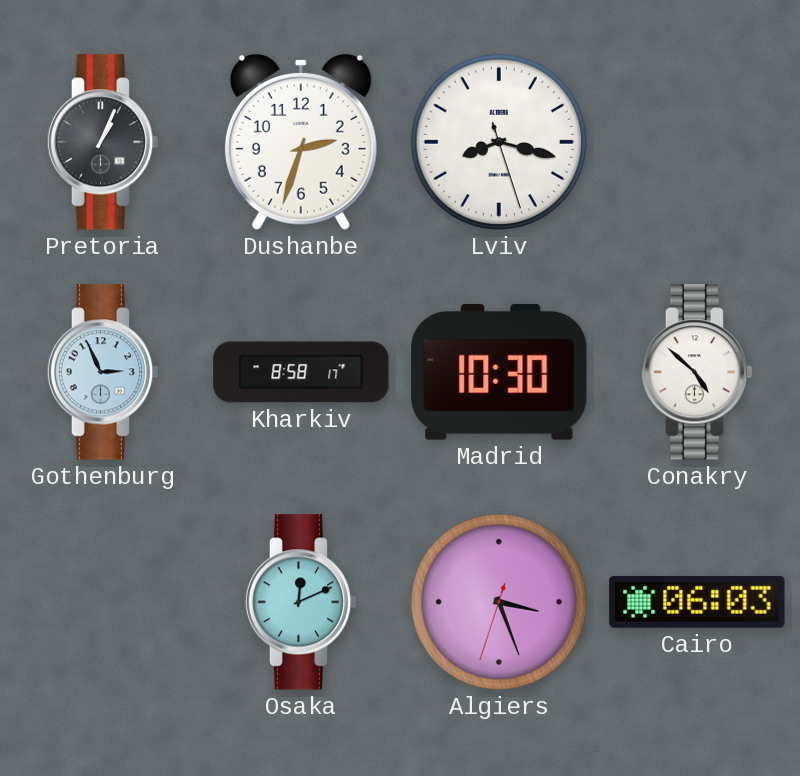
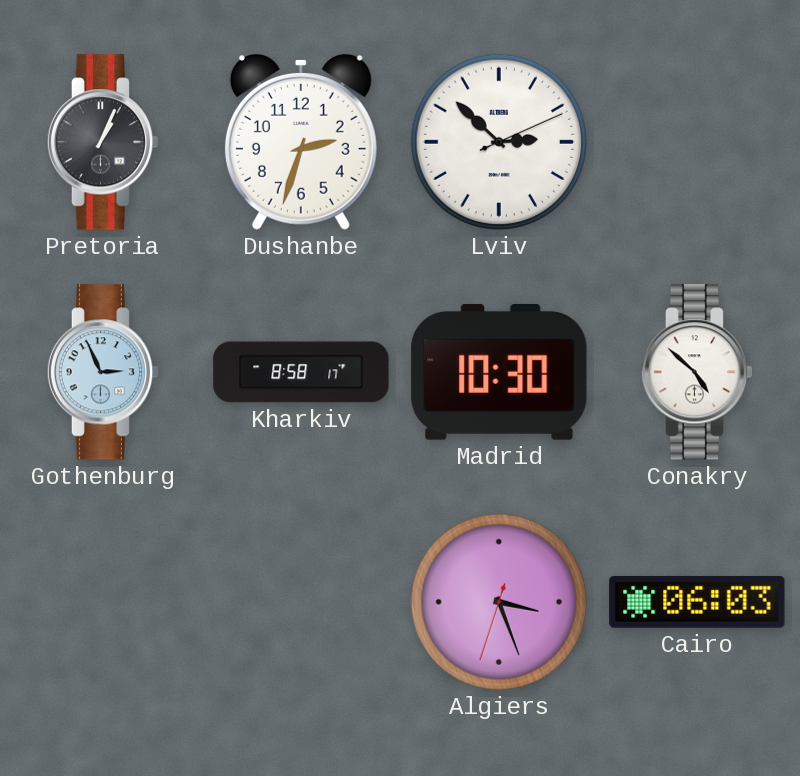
Lviv: 8:17 -> 2:52 (499, 142)
Osaka: 12:11 -> none (301, 602)
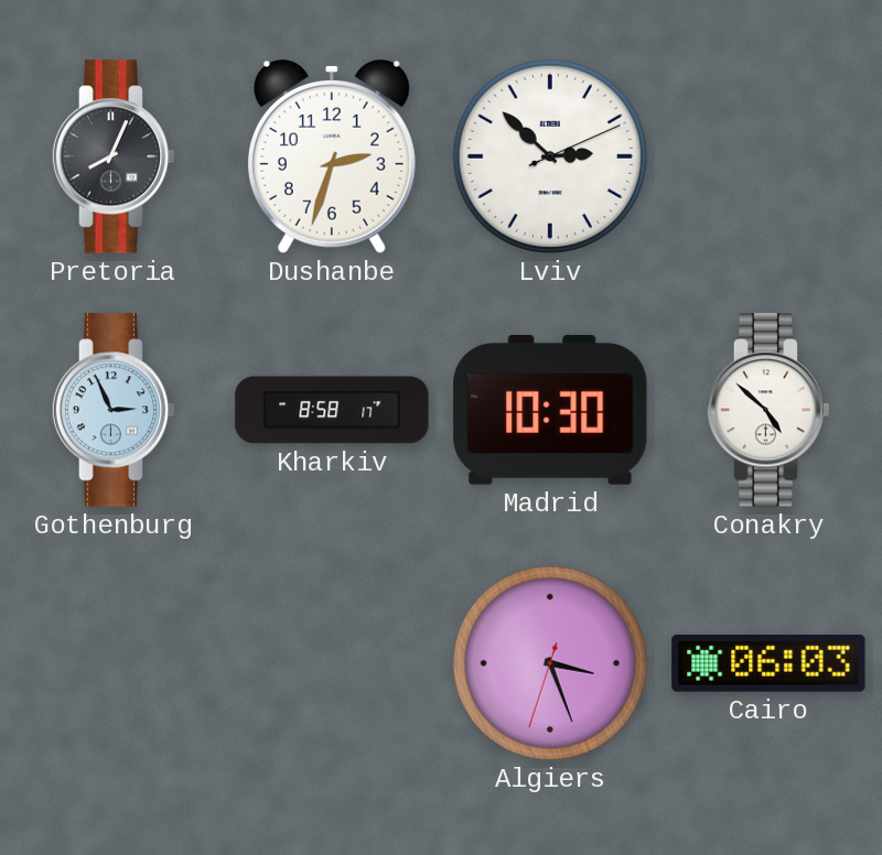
Pretoria: 1:04 -> 8:04 (114, 156)
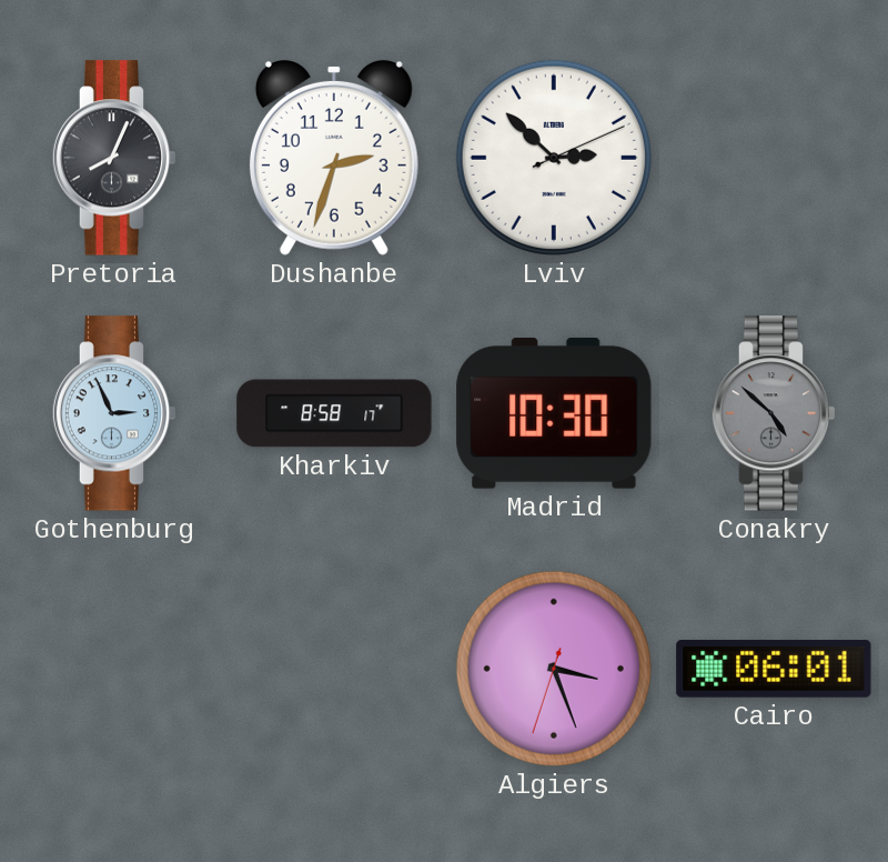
Conakry dial: white -> grey (774, 413)
Cairo: 06:03 -> 06:01 (774, 669)
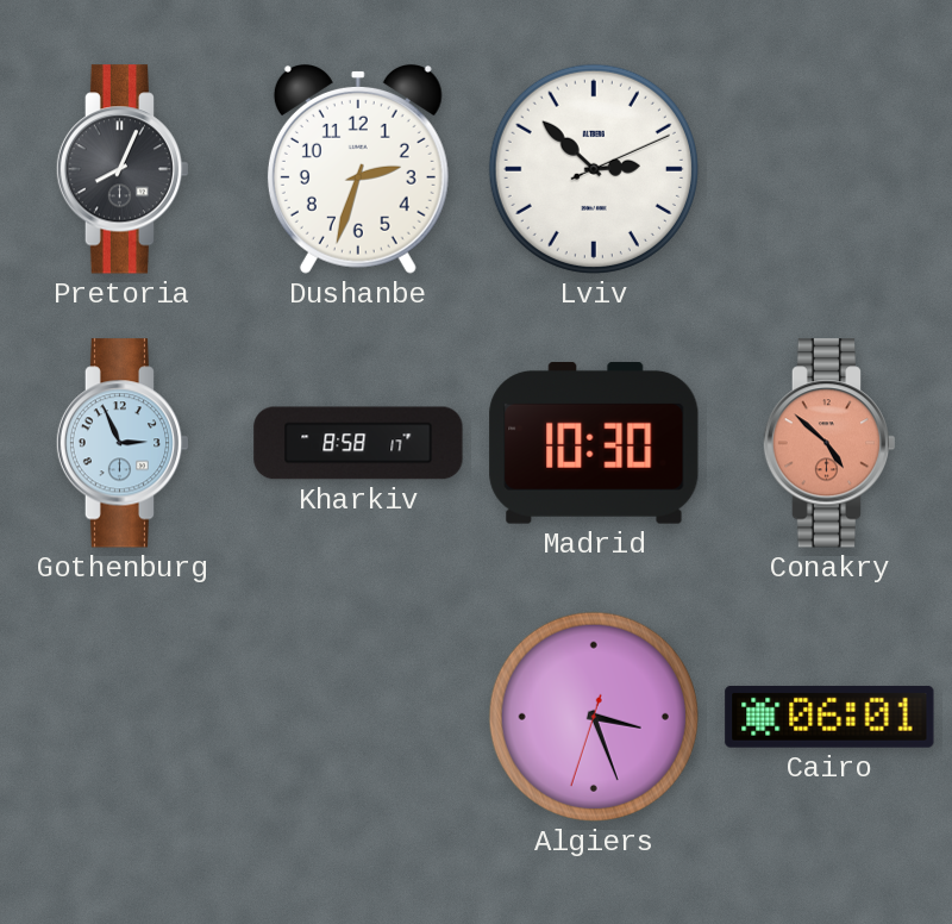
Conakry dial: grey -> salmon (829, 443)
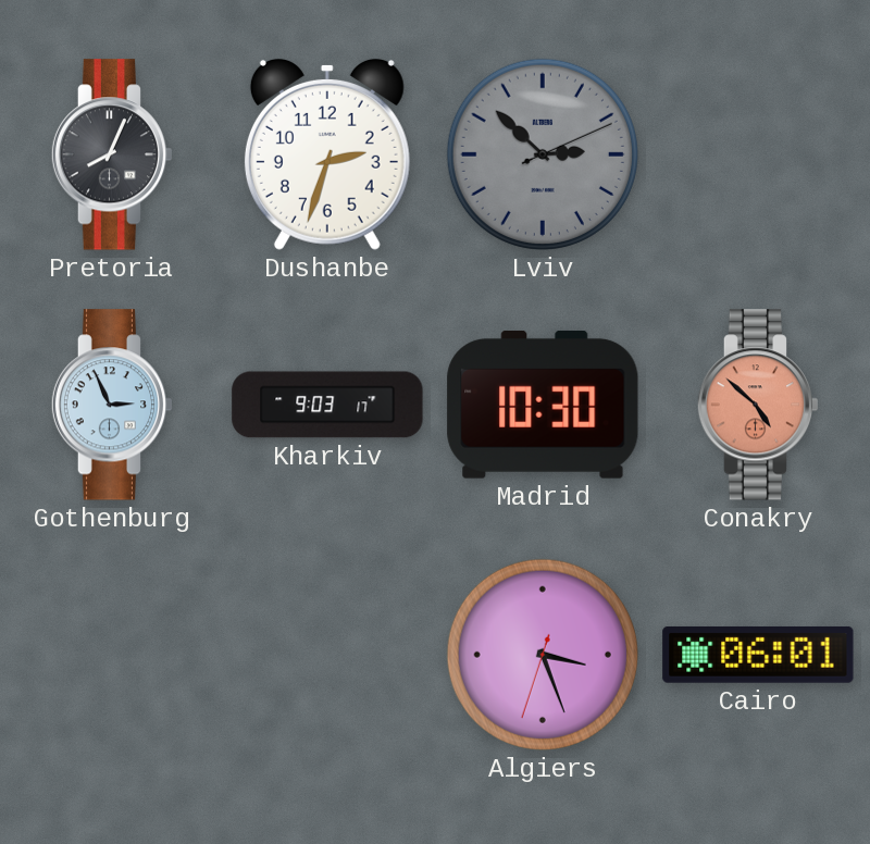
Lviv dial: white -> grey (543, 154)
Kharkiv: 8:58 -> 9:03 (327, 405)
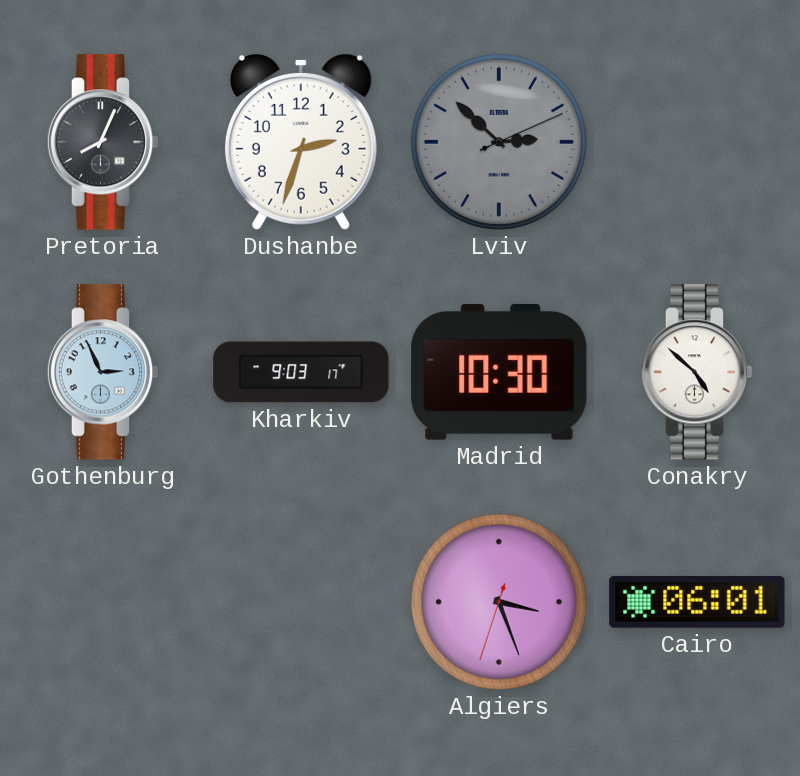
Conakry dial: salmon -> white (697, 372)
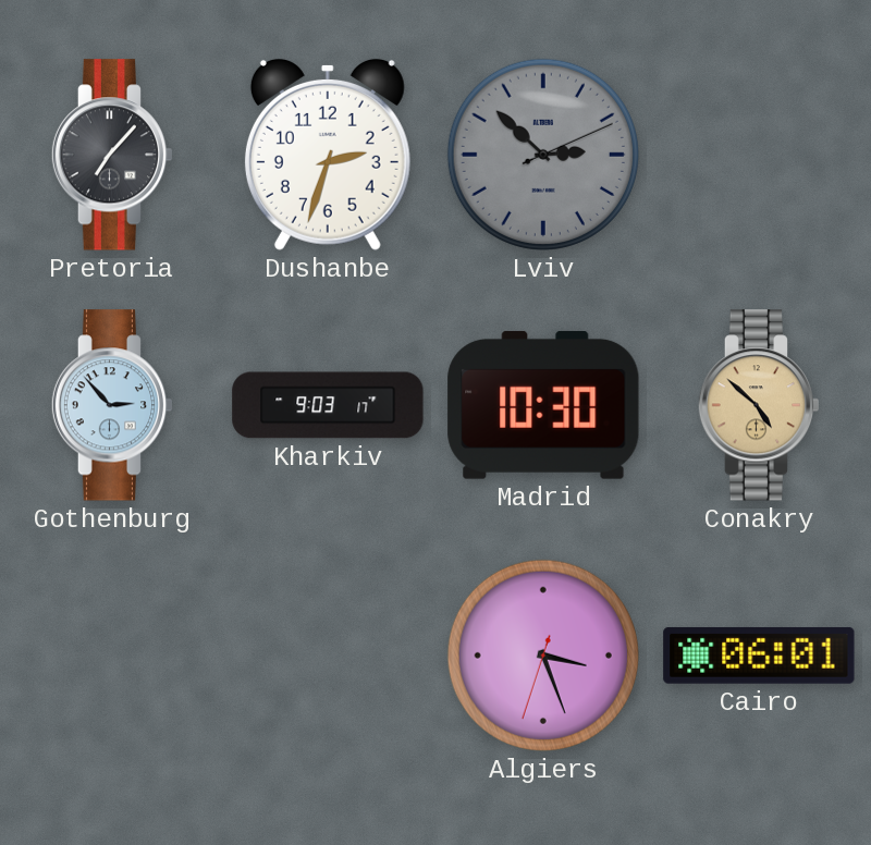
Pretoria: 8:04 -> 7:07 (112, 155)
Gothenburg: 2:56 -> 2:53 (112, 405)
Conakry dial: white -> champagne (759, 405)
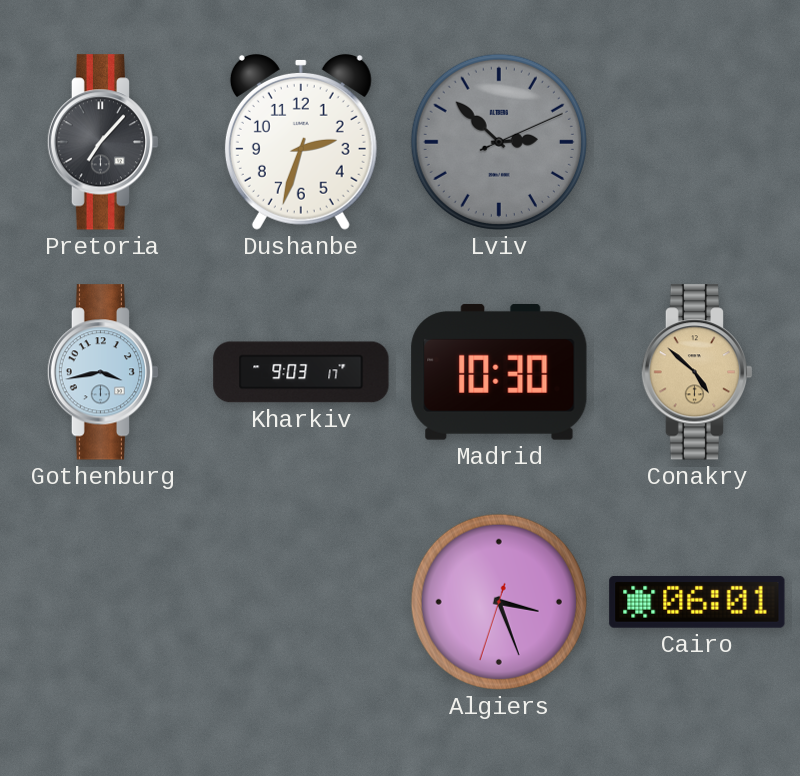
Gothenburg: 2:53 -> 3:43 (103, 372)
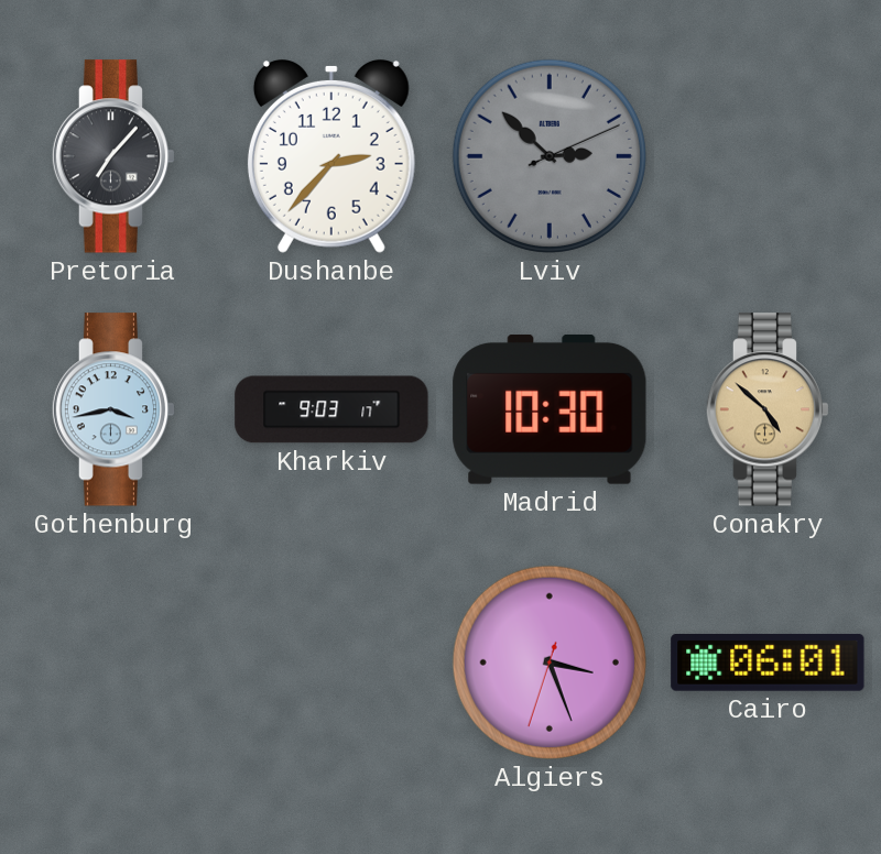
Dushanbe: 2:33 -> 2:37 (331, 156)
